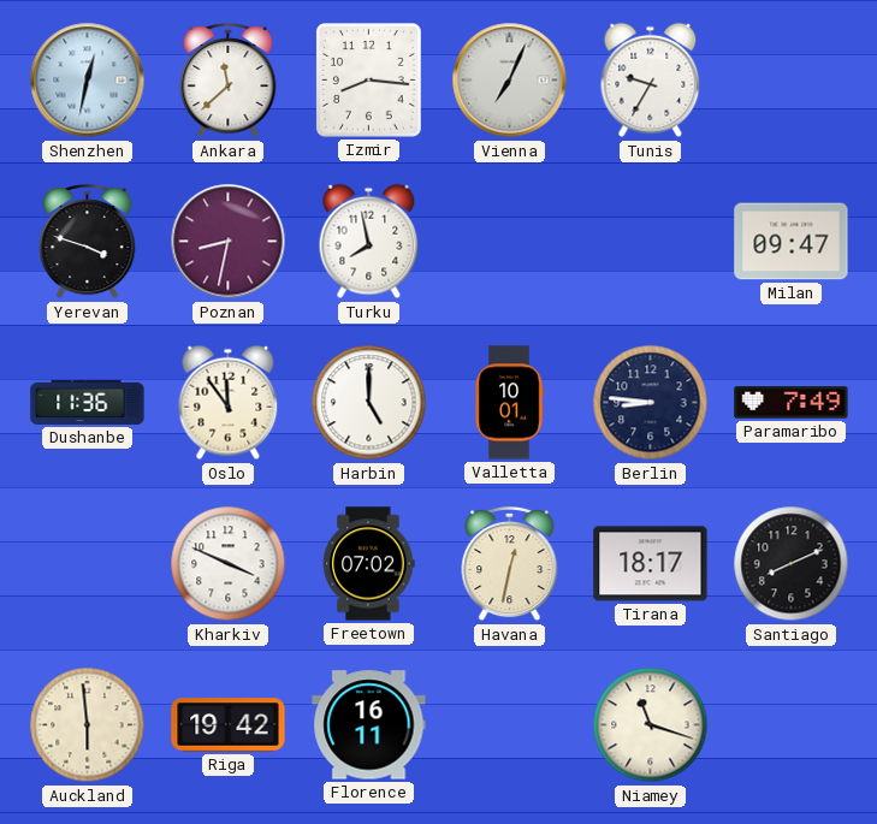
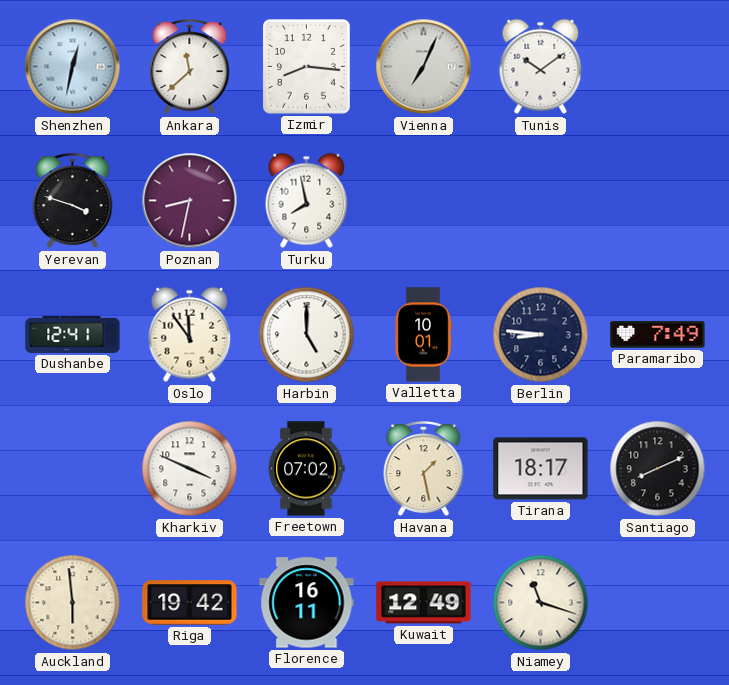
Tunis: 9:35 -> 10:09 (541, 67)
Milan: 09:47 -> none (792, 242)
Dushanbe: 11:36 -> 12:41 (73, 334)
Havana: 12:32 -> 1:28 (424, 469)
Kuwait: none -> 12:49 (424, 603)
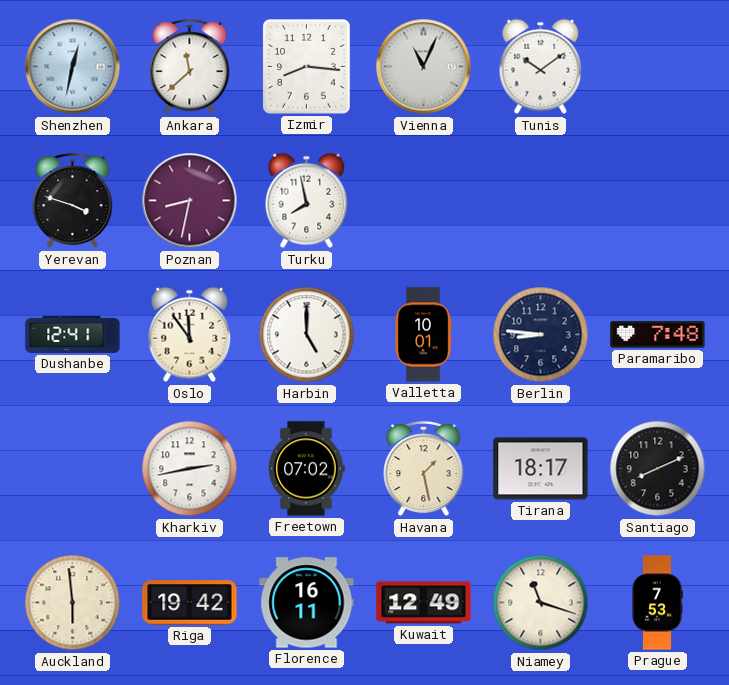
Vienna: 7:04 -> 11:04 (424, 67)
Paramaribo: 7:49 -> 7:48 (658, 335)
Kharkiv: 3:49 -> 2:43 (190, 469)
Prague: none -> 7:53 (657, 603)
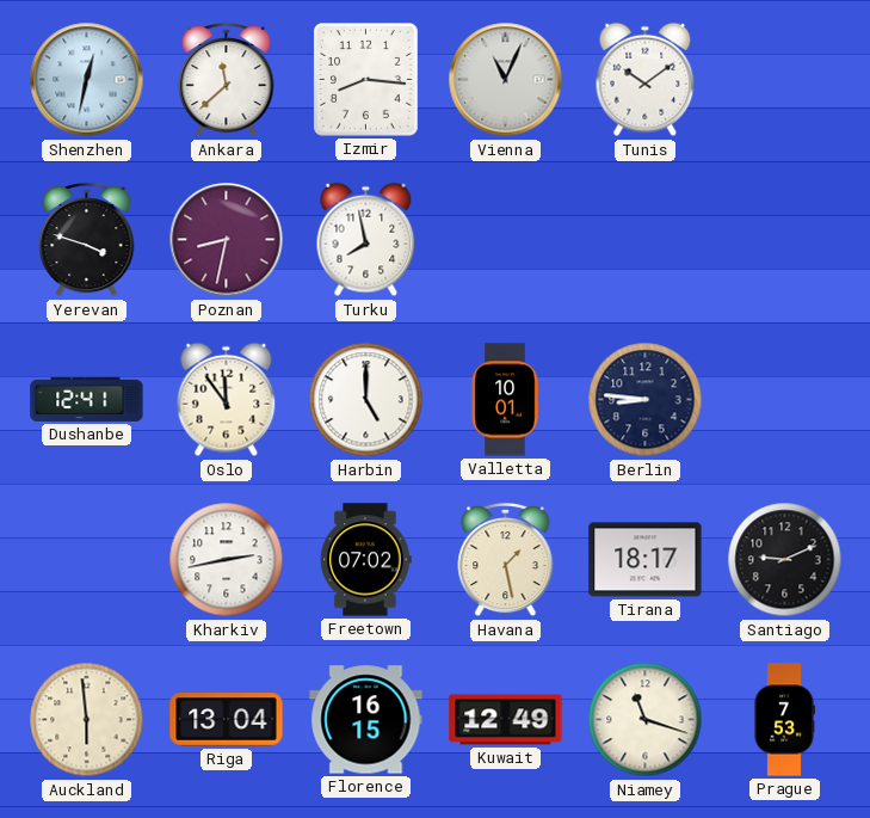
Paramaribo: 7:48 -> none (658, 335)
Santiago: 8:11 -> 9:11 (785, 560)
Riga: 19:42 -> 13:04 (227, 720)
Florence: 16:11 -> 16:15 (366, 720)
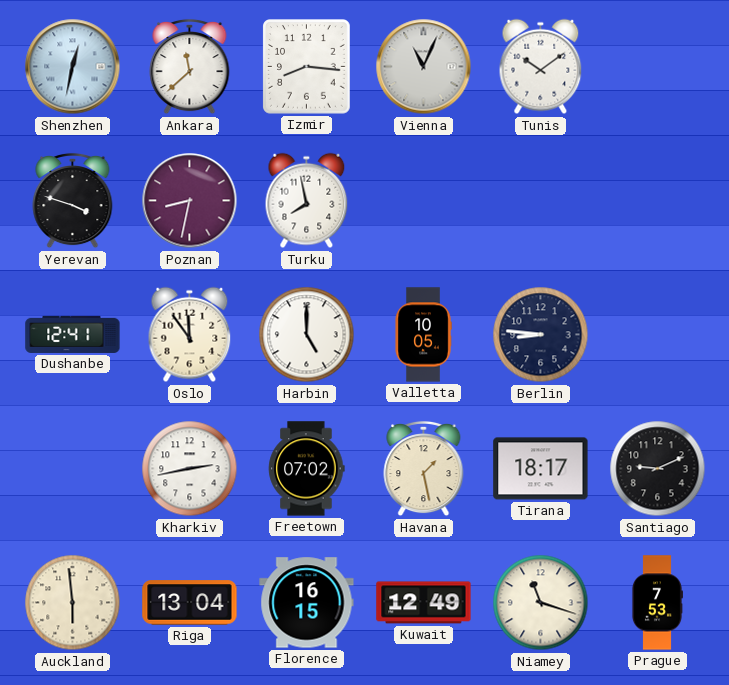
Valletta: 10:01 -> 10:05 (423, 335)
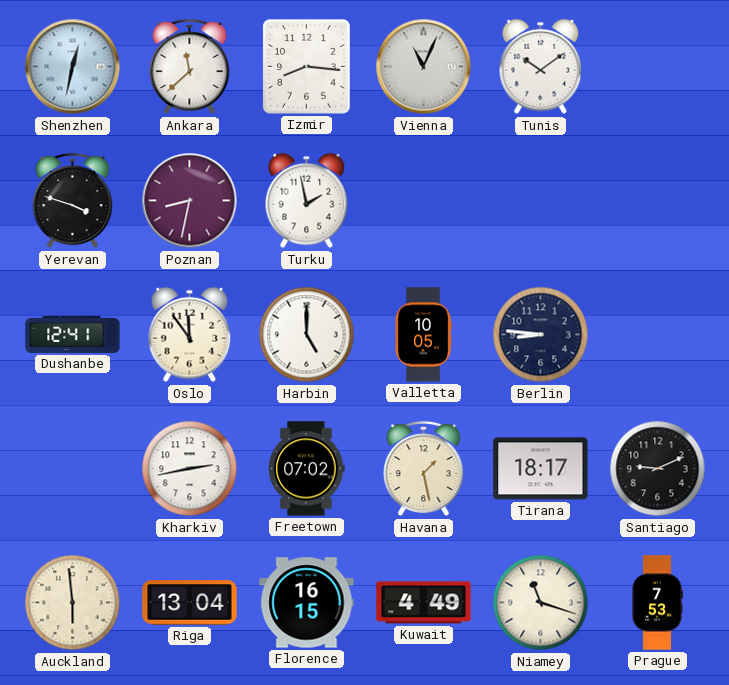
Turku: 7:58 -> 1:58 (307, 201)
Kuwait: 12:49 -> 4:49 (424, 603)
